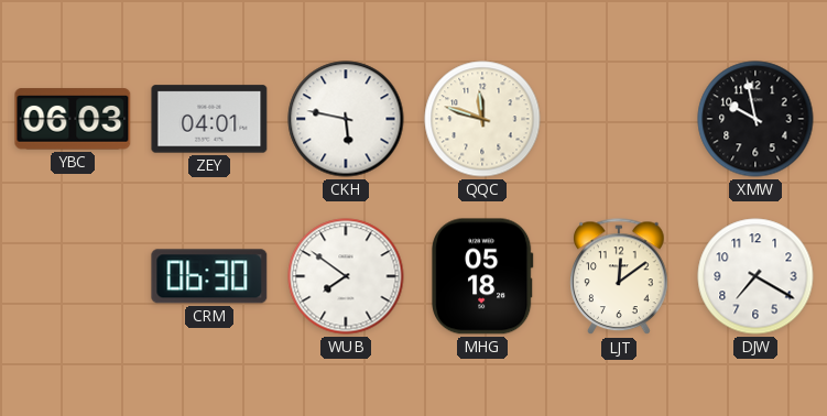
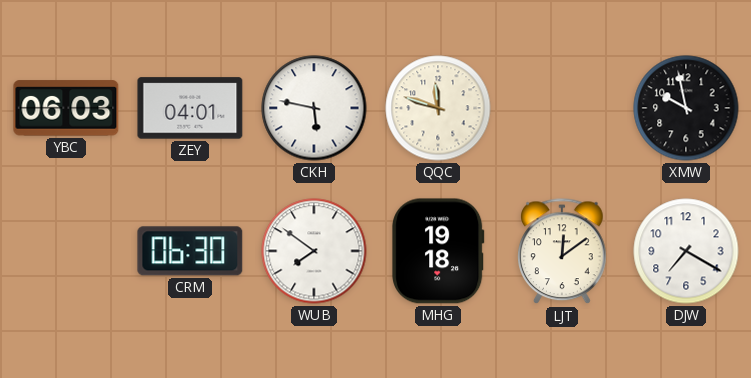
MHG: 05:18 -> 19:18 (438, 251)
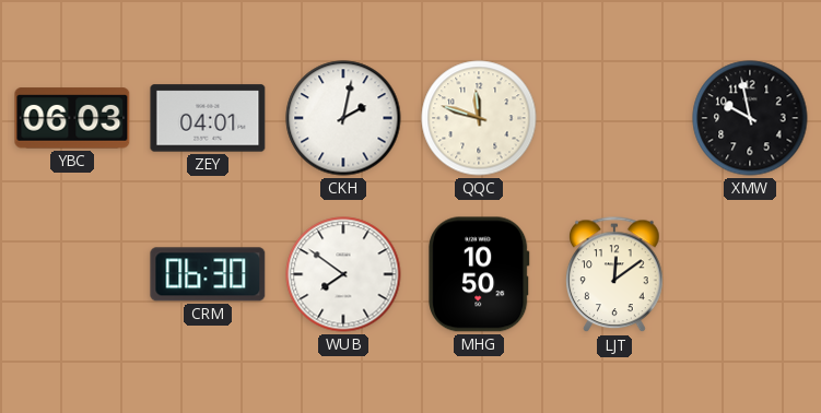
CKH: 5:47 -> 2:02 (343, 118)
MHG: 19:18 -> 10:50 (479, 274)
DJW: 7:20 -> none (686, 251)
